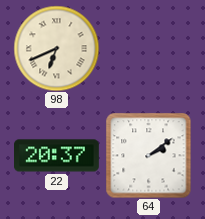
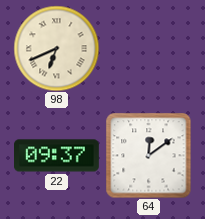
22: 20:37 -> 09:37 (57, 156)
64: 2:09 -> 12:09 (148, 155)
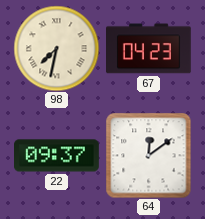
98: 6:41 -> 7:32 (56, 48)
67: none -> 04:23 (149, 49)
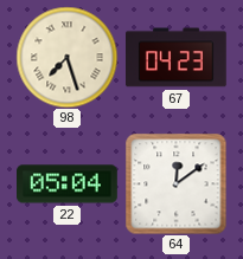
98: 7:32 -> 7:27 (66, 57)
22: 09:37 -> 05:04 (68, 184)
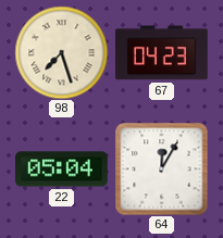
64: 12:09 -> 12:05 (161, 168)
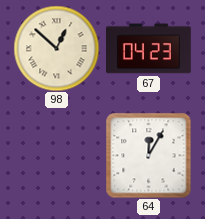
98: 7:27 -> 12:52 (56, 48)
22: 05:04 -> none (62, 170)
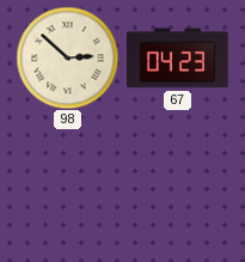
98: 12:52 -> 2:52 (67, 57)
64: 12:05 -> none (148, 155)
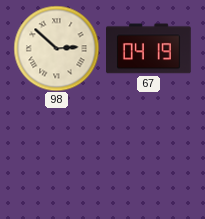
67: 04:23 -> 04:19 (149, 49)
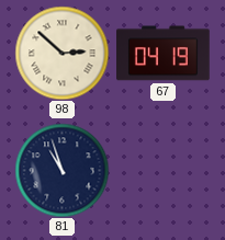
81: none -> 10:57 (61, 170)
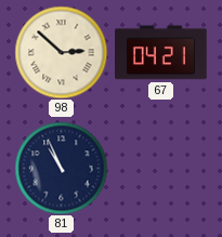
67: 04:19 -> 04:21 (161, 53)
81: 10:57 -> 10:56 (61, 168)
